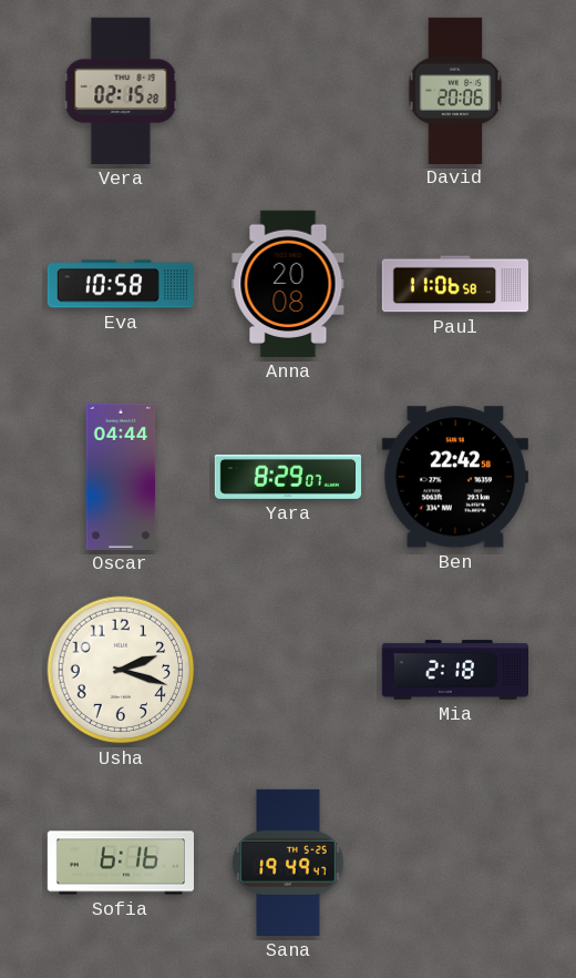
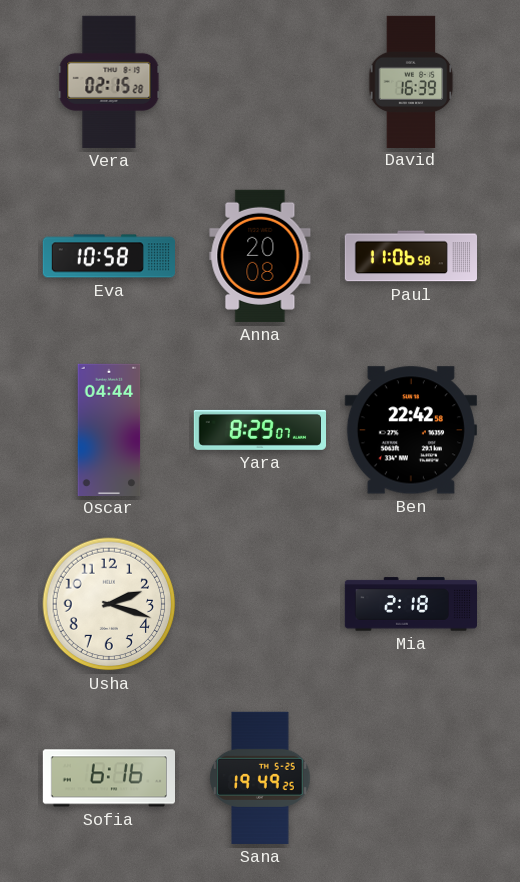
David: 20:06 -> 16:39 (411, 81)
Sana: 19:49:47 -> 19:49:25 (260, 778)
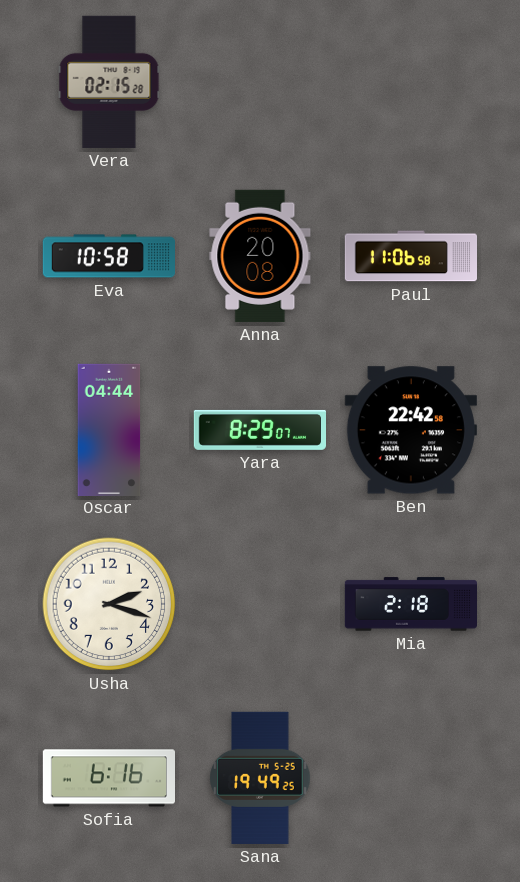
David: 16:39 -> none (411, 81)
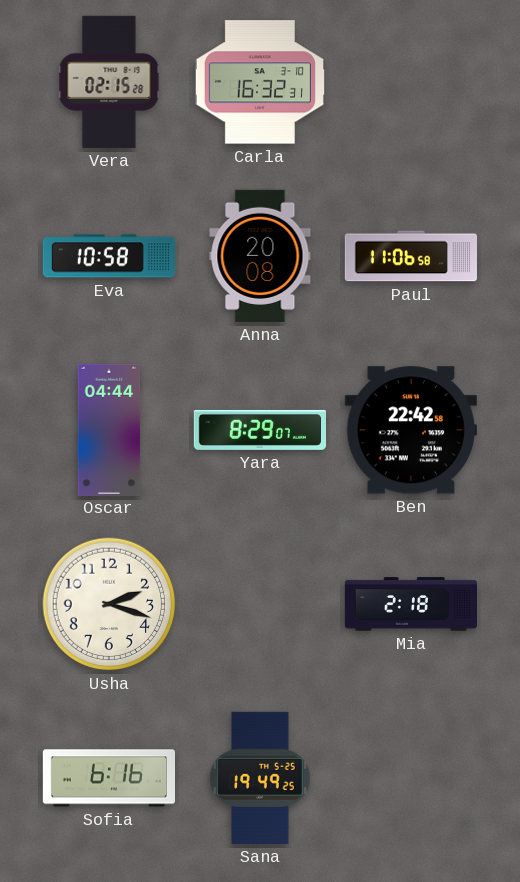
Carla: none -> 16:32 (260, 82)
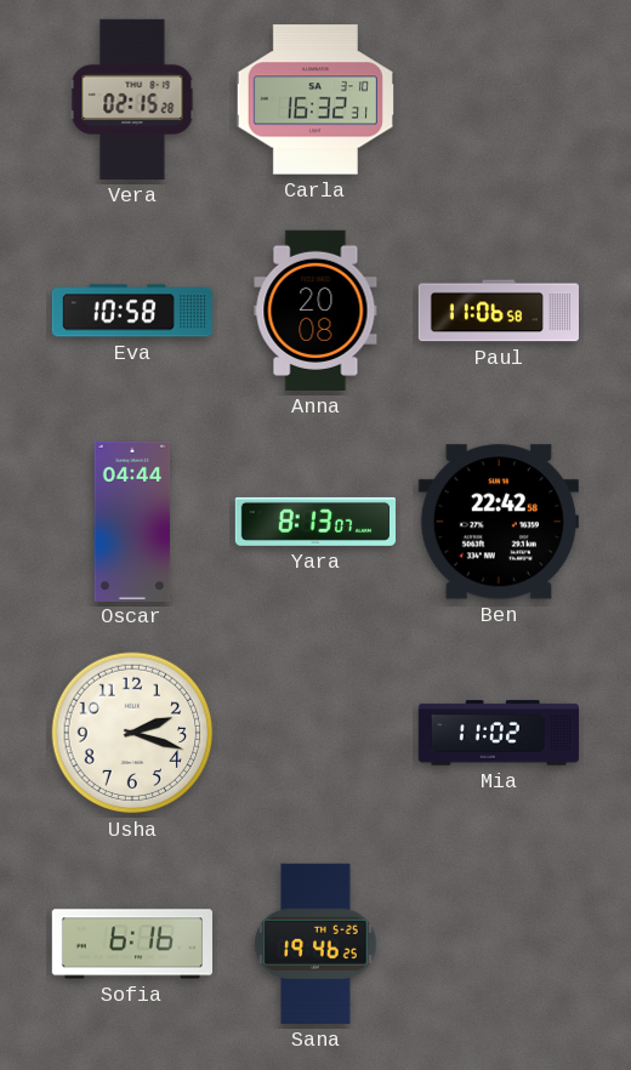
Yara: 8:29 -> 8:13 (314, 522)
Mia: 2:18 -> 11:02 (498, 733)
Sana: 19:49 -> 19:46 (315, 944)
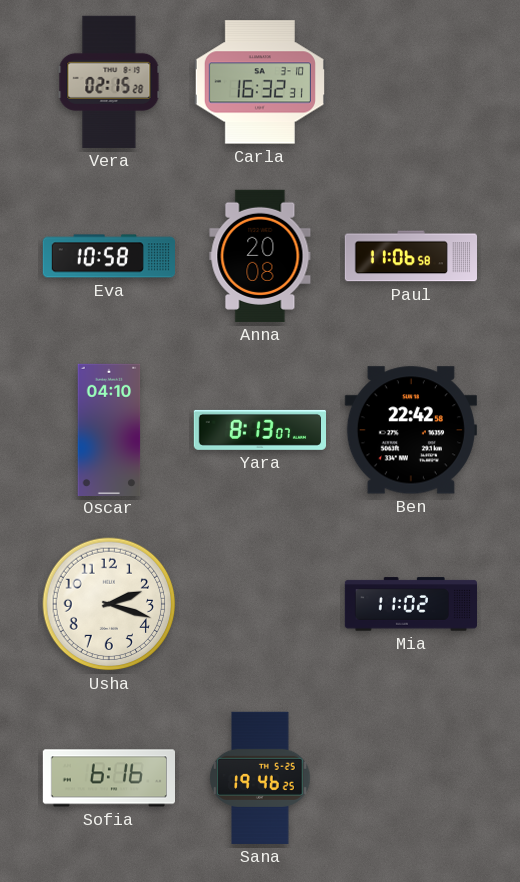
Oscar: 04:44 -> 04:10 (109, 429)
